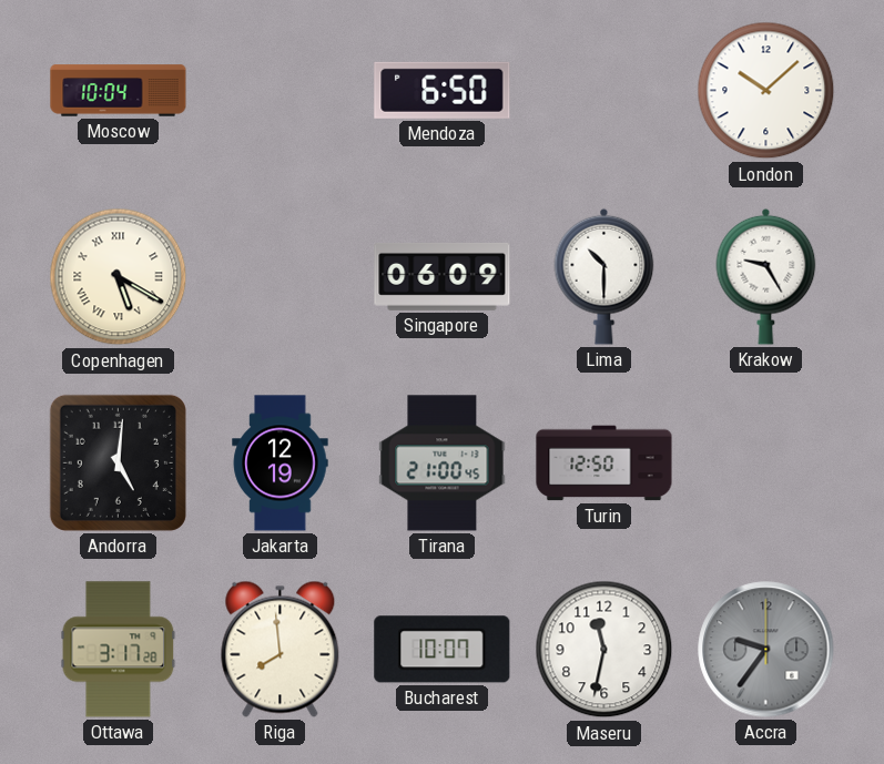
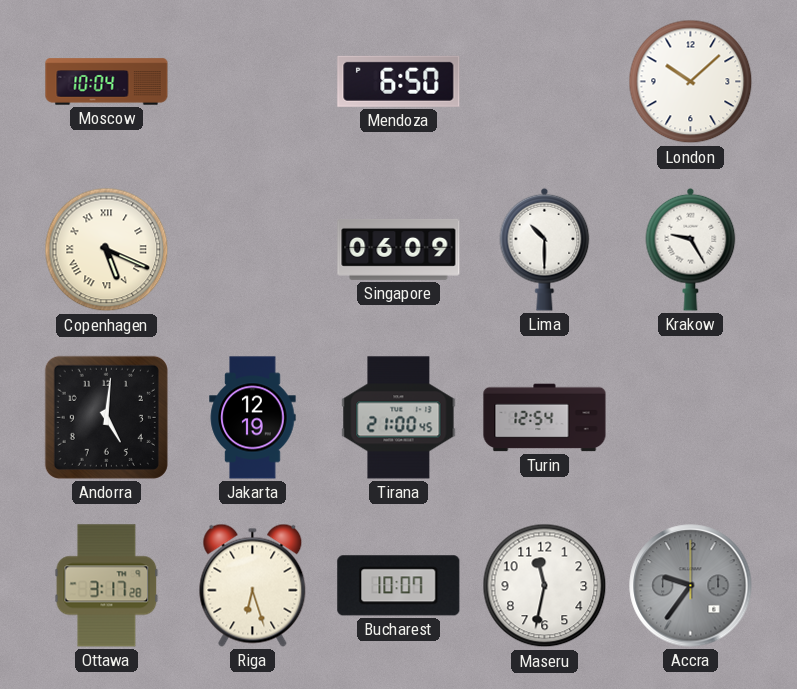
Copenhagen: 5:20 -> 5:19 (107, 250)
Turin: 12:50 -> 12:54 (545, 418)
Riga: 7:59 -> 6:27 (253, 585)
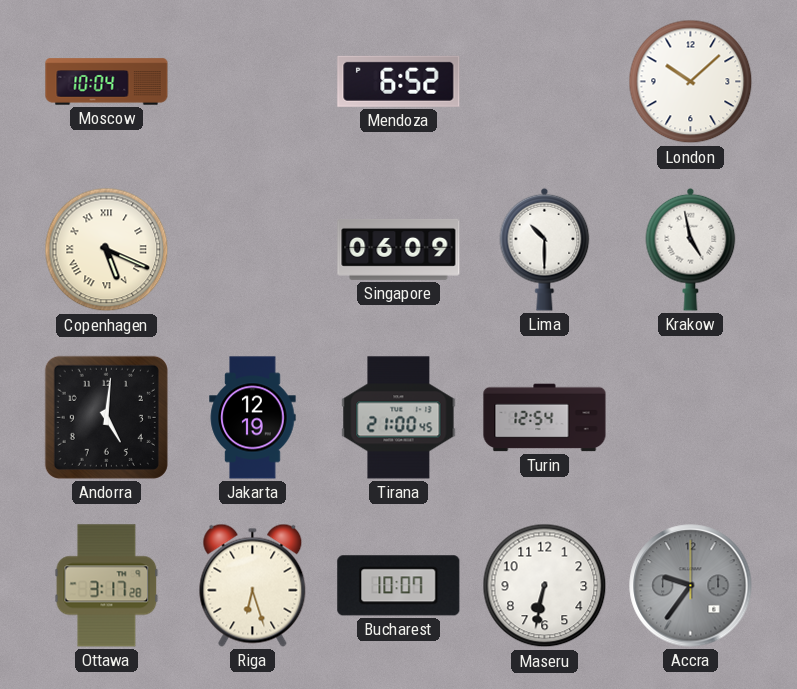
Mendoza: 6:50 -> 6:52 (399, 81)
Krakow: 9:25 -> 4:58 (691, 249)
Maseru: 11:32 -> 6:32 (545, 586)
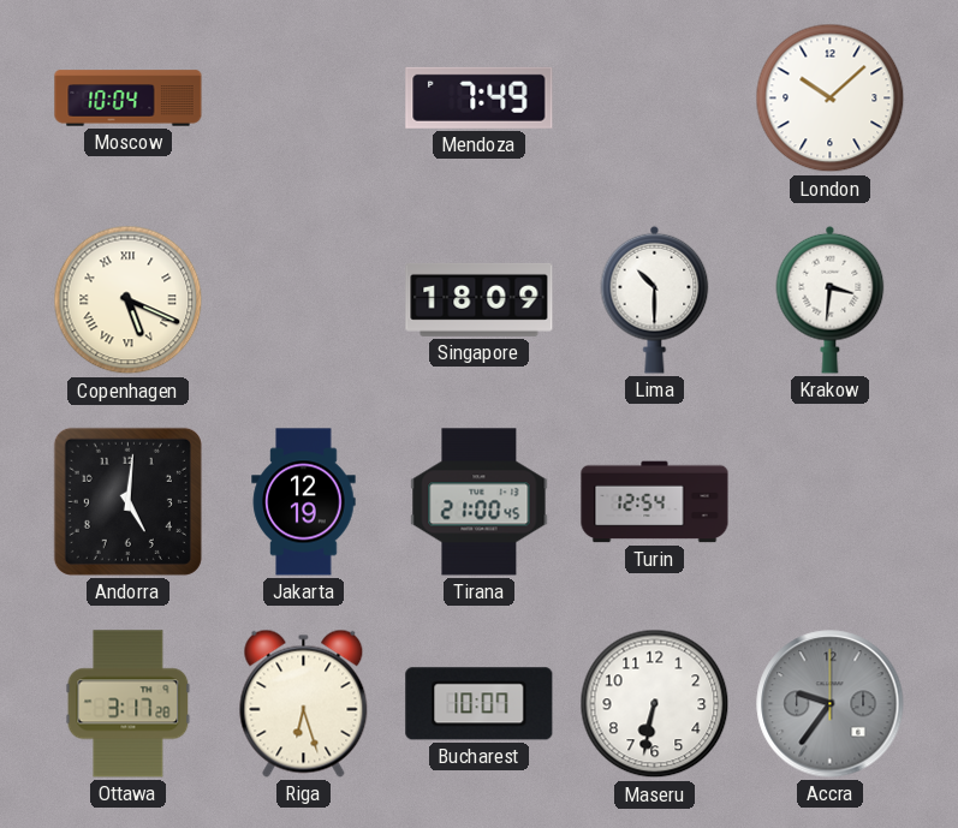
Mendoza: 6:52 -> 7:49 (480, 97)
Singapore: 06:09 -> 18:09 (480, 299)
Krakow: 4:58 -> 3:31 (831, 299)
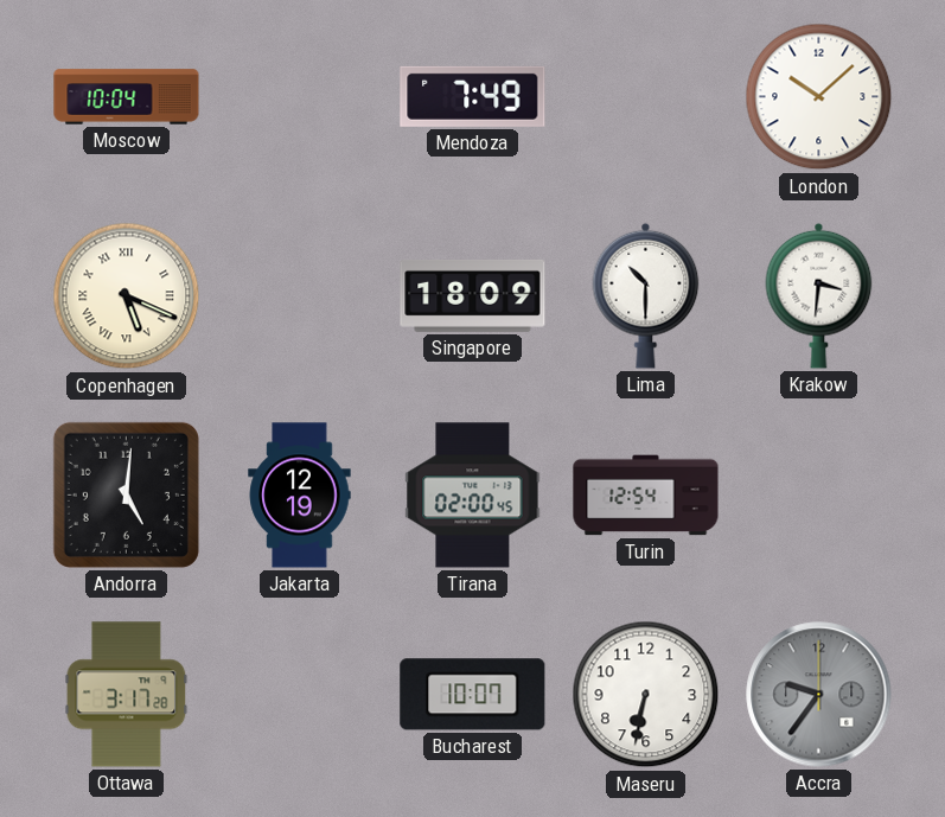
Tirana: 21:00 -> 02:00 (473, 496)
Riga: 6:27 -> none (304, 703)
